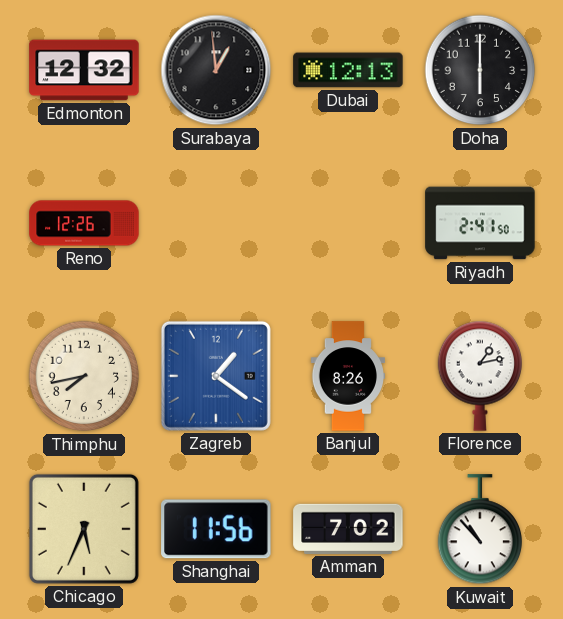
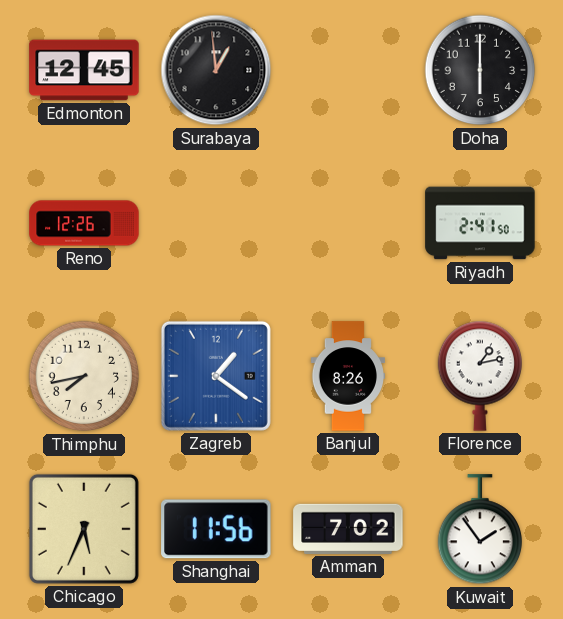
Edmonton: 12:32 -> 12:45 (84, 70)
Dubai: 12:13 -> none (348, 70)
Kuwait: 10:53 -> 1:54 (480, 530)
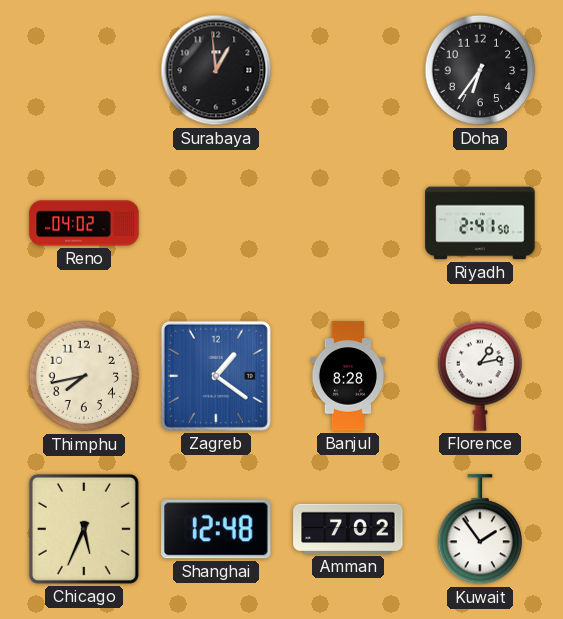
Edmonton: 12:45 -> none (84, 70)
Doha: 6:00 -> 6:36 (480, 70)
Reno: 12:26 -> 04:02 (84, 223)
Banjul: 8:26 -> 8:28 (347, 376)
Shanghai: 11:56 -> 12:48 (216, 529)
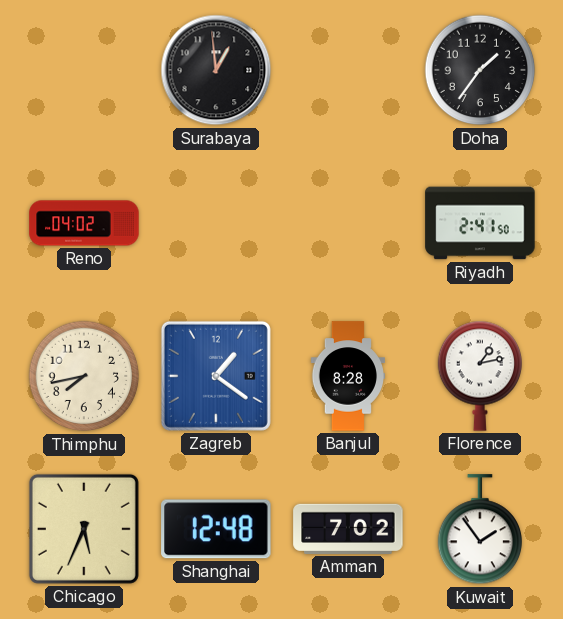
Doha: 6:36 -> 1:36 (480, 70)
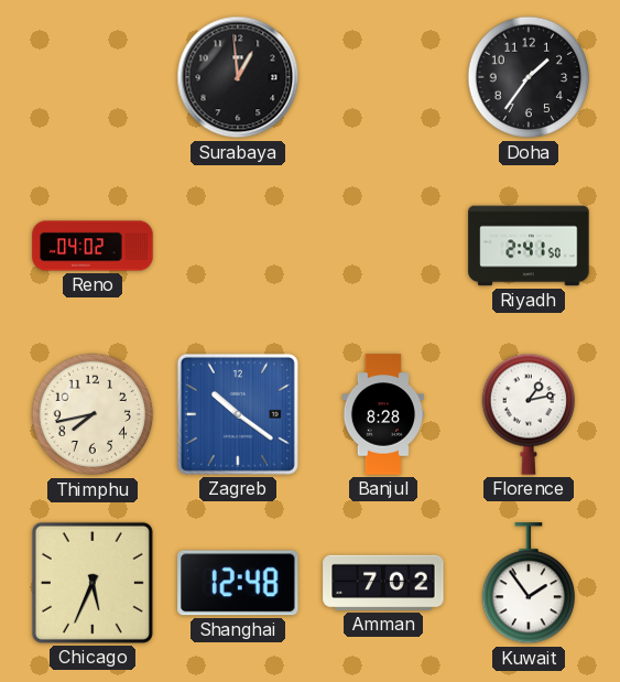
Zagreb: 1:21 -> 10:21 (238, 414)
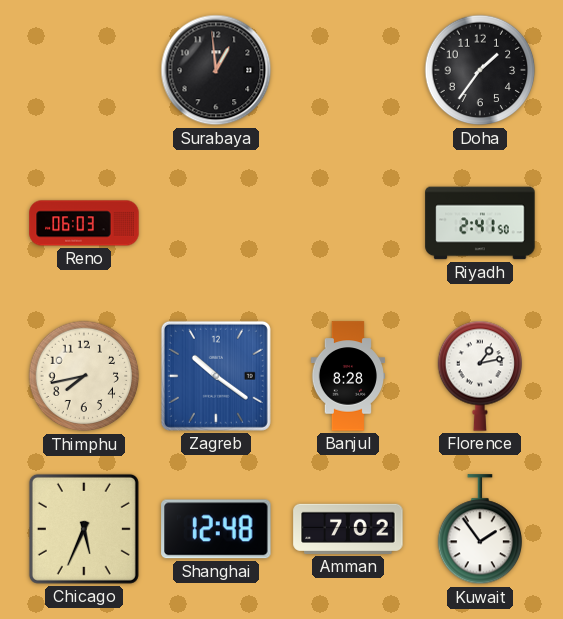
Reno: 04:02 -> 06:03 (84, 223)
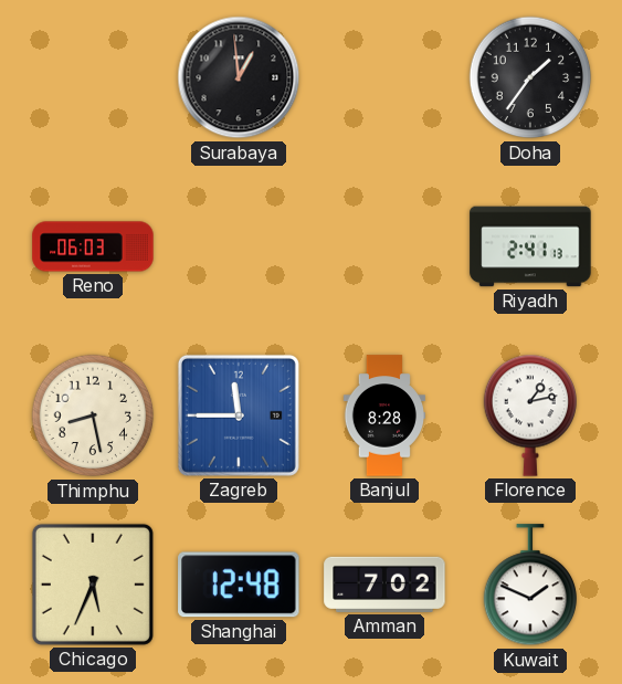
Riyadh: 2:41:50 -> 2:41:13 (530, 246)
Thimphu: 7:43 -> 8:28 (93, 415)
Zagreb: 10:21 -> 11:45 (239, 415)
Kuwait: 1:54 -> 1:49 (530, 586)
